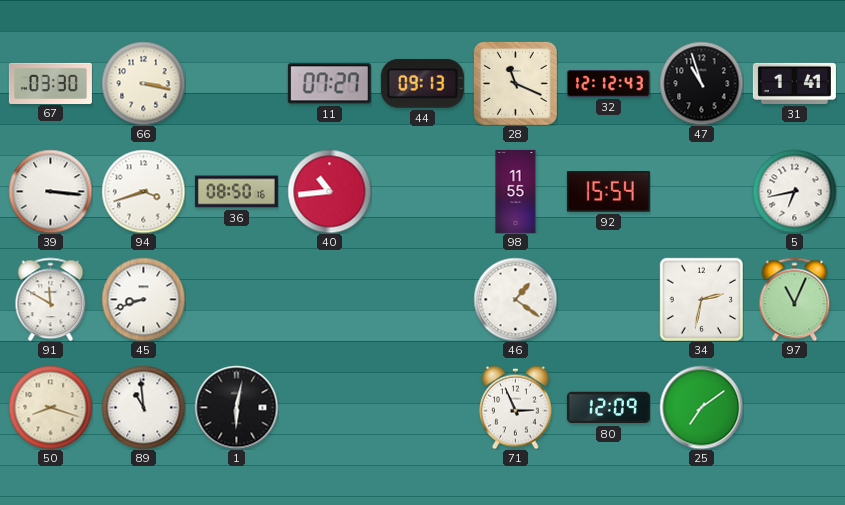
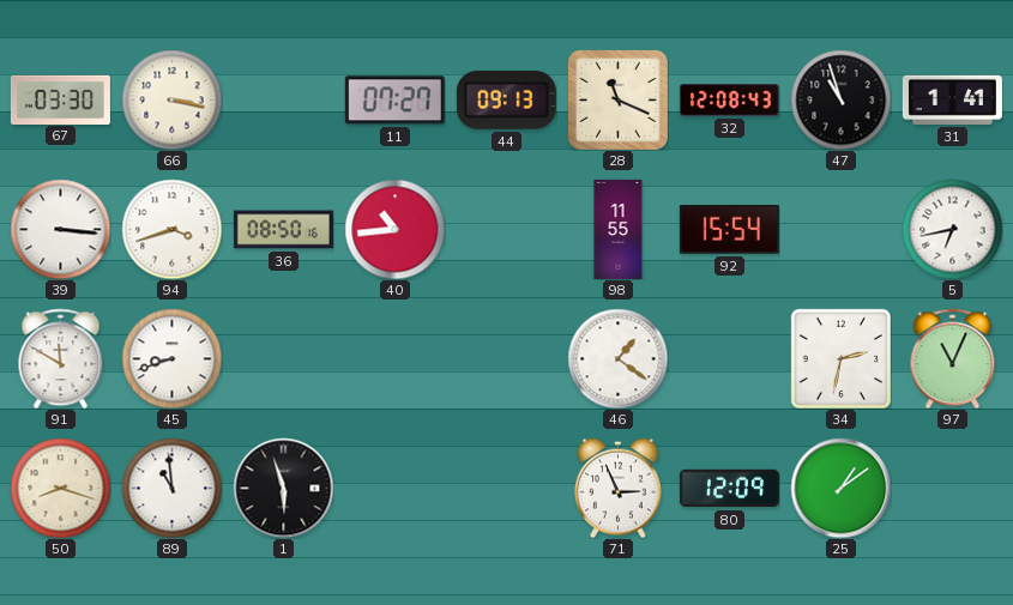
32: 12:12 -> 12:08 (729, 99)
1: 6:02 -> 5:57 (283, 488)
25: 7:09 -> 1:09 (840, 488)
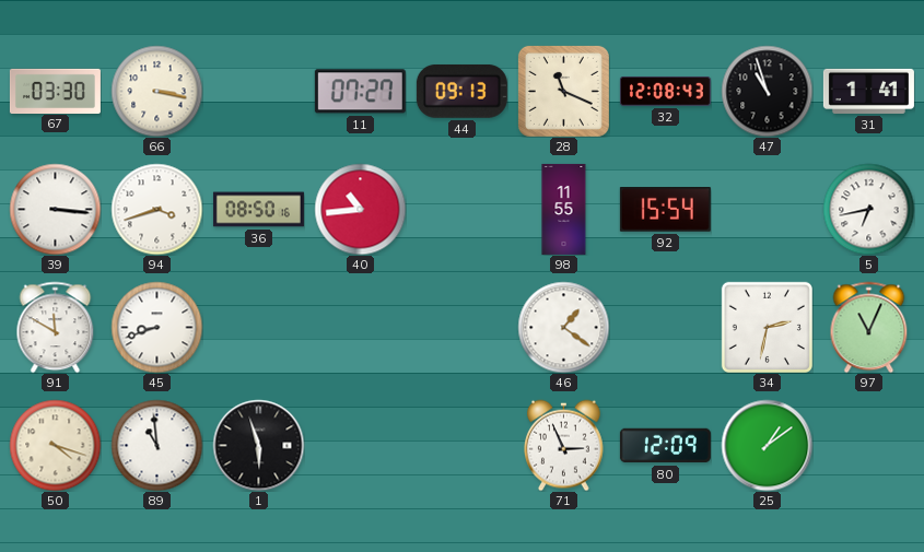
50: 8:18 -> 4:18 (55, 445)
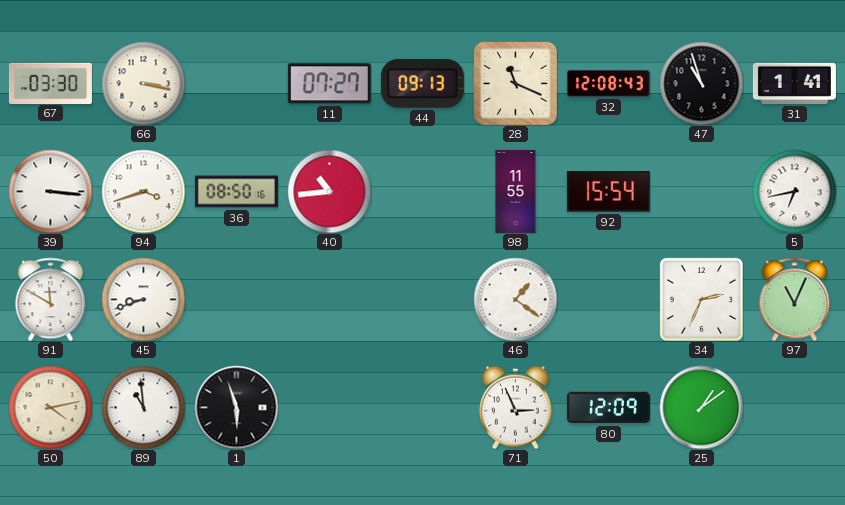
34: 2:32 -> 2:34 (701, 299)
50: 4:18 -> 4:13 (50, 407)
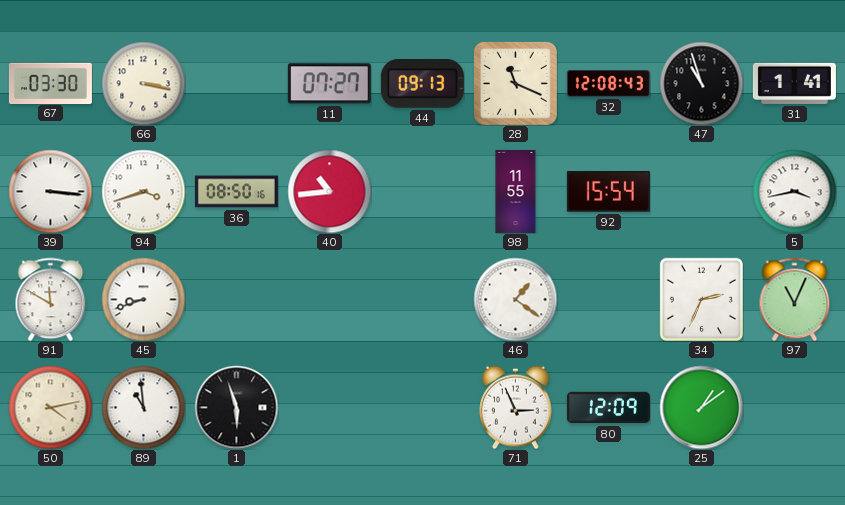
5: 6:43 -> 3:43 (794, 191)
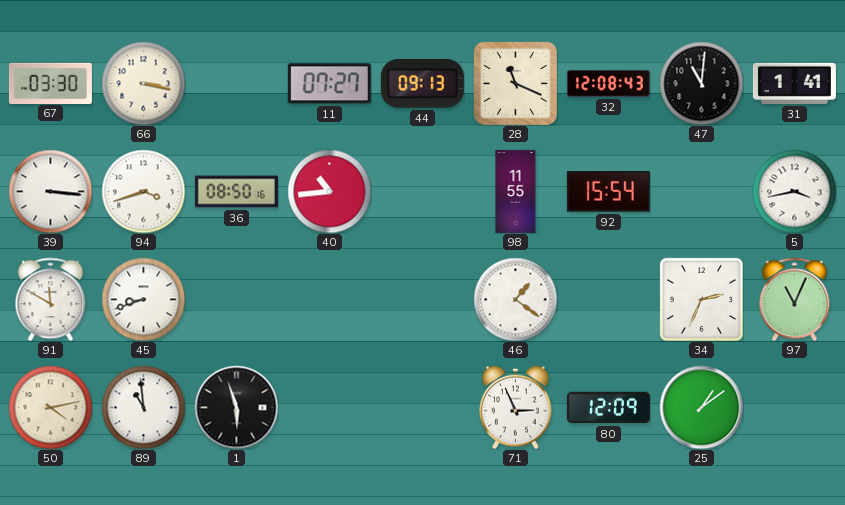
47: 10:57 -> 11:01 (701, 83)
